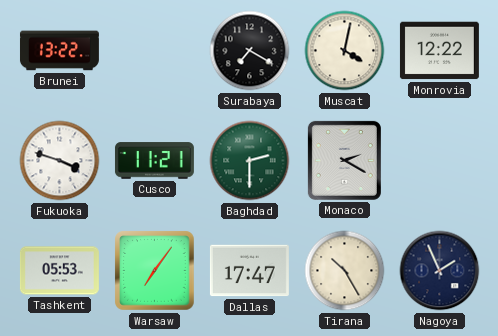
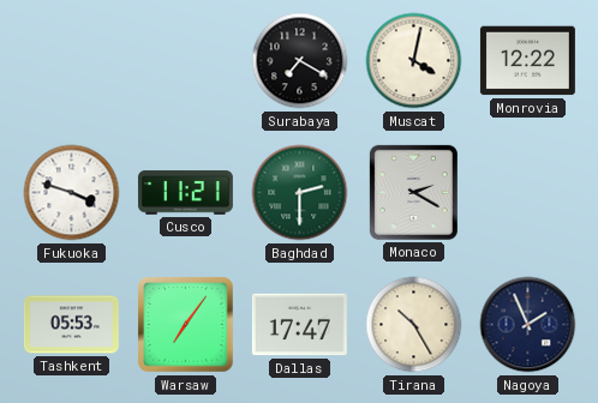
Brunei: 13:22 -> none (59, 51)
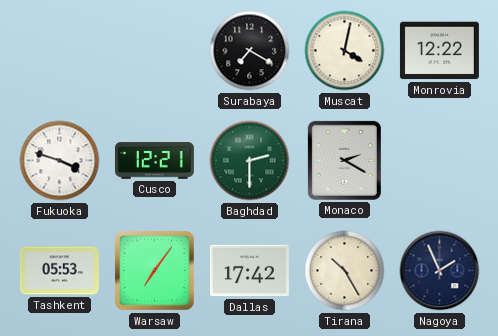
Cusco: 11:21 -> 12:21 (154, 161)
Dallas: 17:47 -> 17:42 (249, 271)
